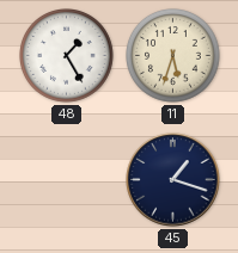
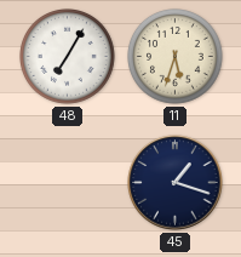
48: 1:25 -> 7:05 (68, 57)
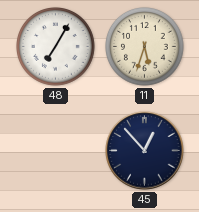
45: 1:18 -> 12:53 (145, 151)
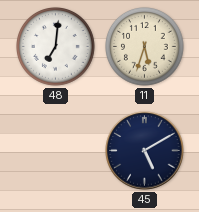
48: 7:05 -> 7:01 (56, 47)
45: 12:53 -> 5:10 (145, 151)
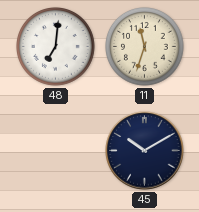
11: 5:33 -> 11:33 (145, 47)
45: 5:10 -> 10:10 (145, 151)
